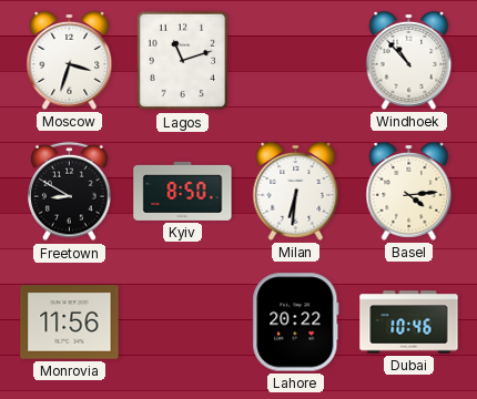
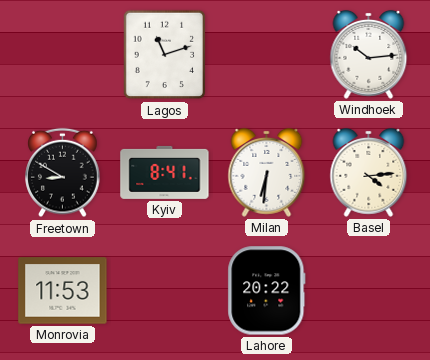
Moscow: 3:33 -> none (70, 60)
Windhoek: 10:53 -> 10:14 (369, 54)
Kyiv: 8:50 -> 8:41 (165, 172)
Monrovia: 11:56 -> 11:53 (63, 291)
Dubai: 10:46 -> none (409, 323)
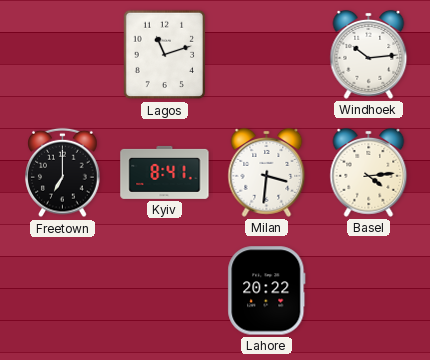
Freetown: 8:50 -> 7:00 (63, 173)
Milan: 6:31 -> 3:31 (267, 172)
Monrovia: 11:53 -> none (63, 291)
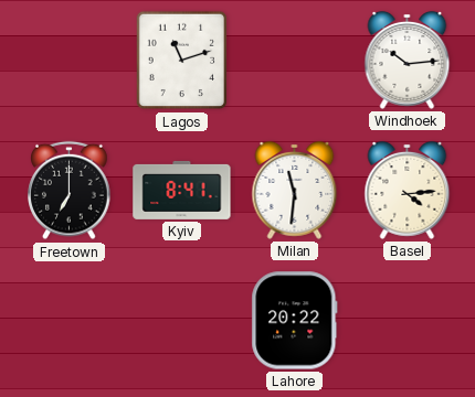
Milan: 3:31 -> 11:31 (295, 190)
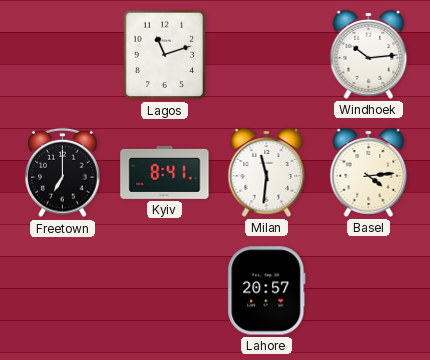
Lahore: 20:22 -> 20:57 (267, 291)
